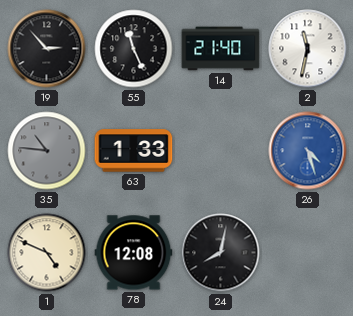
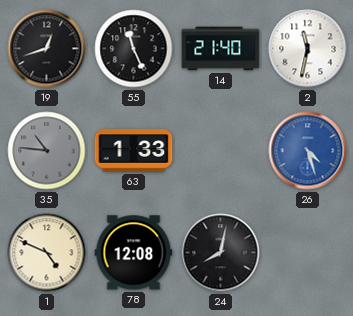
19: 2:53 -> 12:42 (47, 49)
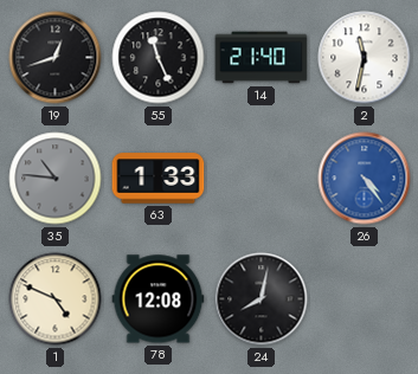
26: 4:27 -> 4:24 (365, 179)
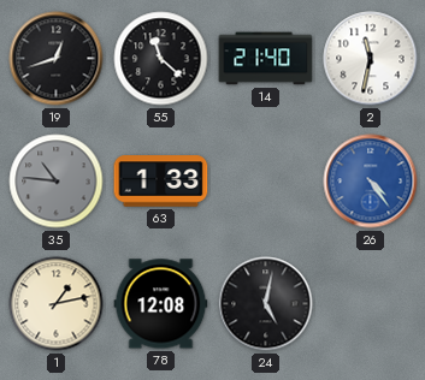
55: 11:26 -> 11:22 (161, 59)
1: 4:49 -> 1:13 (57, 304)
24: 8:02 -> 5:02 (266, 304)
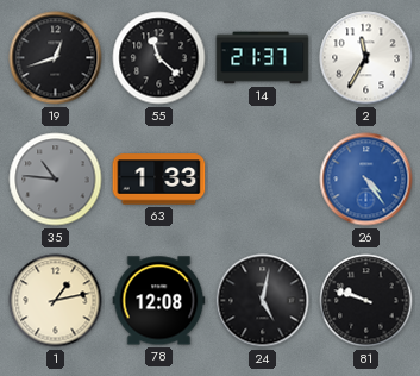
14: 21:40 -> 21:37 (263, 58)
2: 11:32 -> 11:35 (366, 58)
81: none -> 9:48 (366, 301)
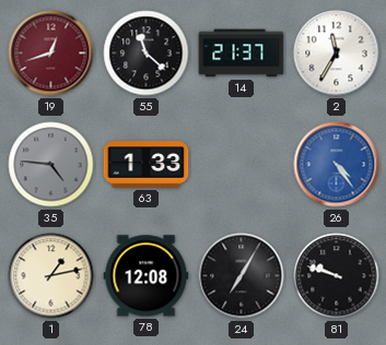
19 dial: black -> burgundy (51, 53)
35: 10:46 -> 4:46 (51, 165)
24: 5:02 -> 7:05 (242, 276)
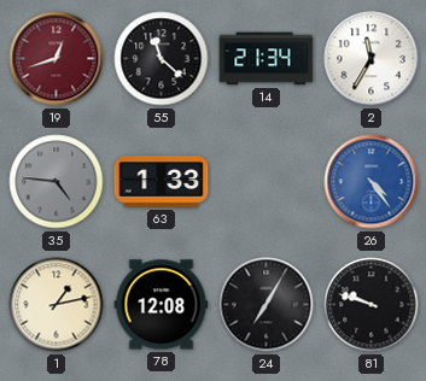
14: 21:37 -> 21:34 (267, 59)
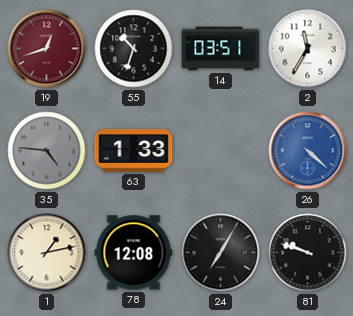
55: 11:22 -> 10:33 (134, 49)
14: 21:34 -> 03:51 (221, 49)
26: 4:24 -> 4:22 (308, 151)
